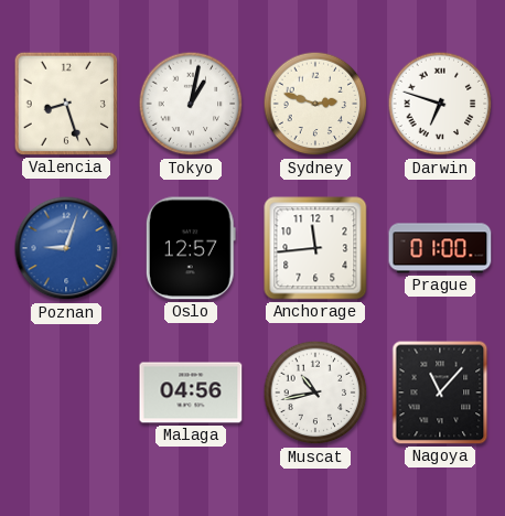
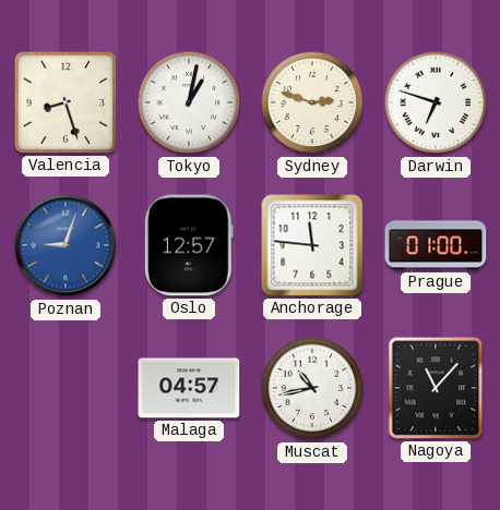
Anchorage: 11:44 -> 11:46 (312, 245)
Malaga: 04:56 -> 04:57 (189, 388)
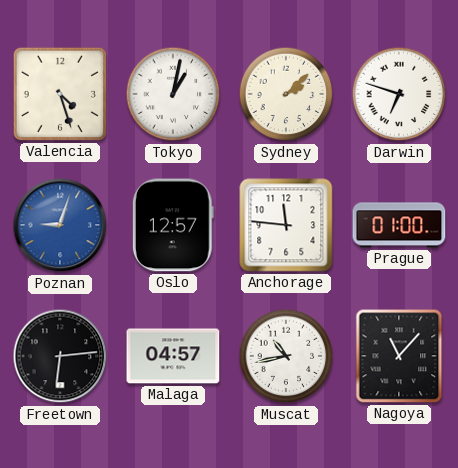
Valencia: 8:27 -> 4:27 (60, 94)
Sydney: 2:48 -> 2:08 (286, 94)
Freetown: none -> 6:14 (60, 356)
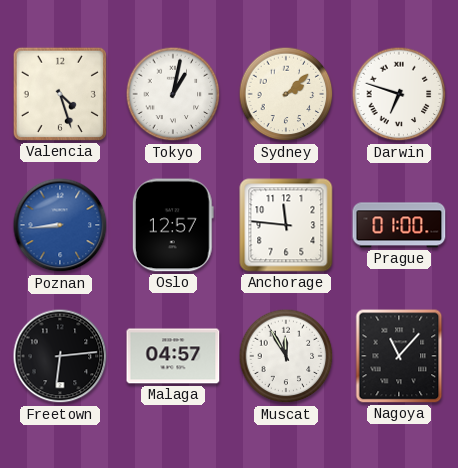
Poznan: 9:03 -> 8:44 (60, 225)
Muscat: 10:43 -> 11:55 (286, 356)
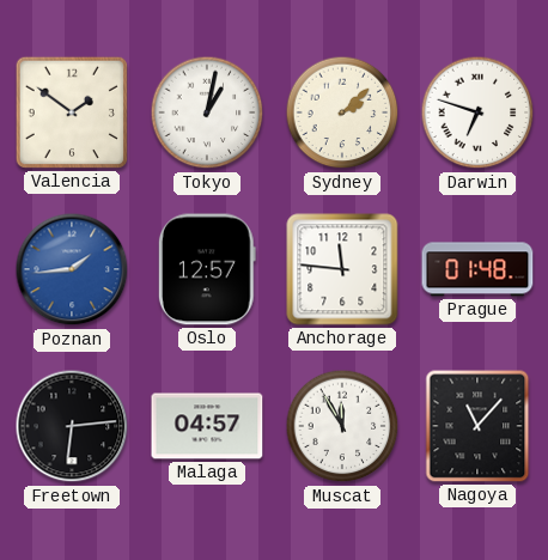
Valencia: 4:27 -> 1:51 (72, 112)
Poznan: 8:44 -> 1:44 (72, 269)
Prague: 01:00 -> 01:48 (477, 269)
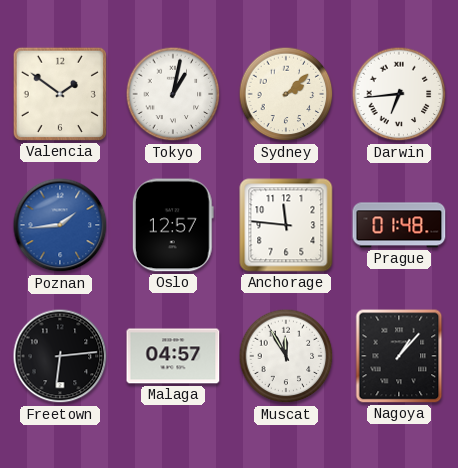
Darwin: 6:48 -> 6:44 (399, 94)
Nagoya: 11:07 -> 1:07 (399, 356)
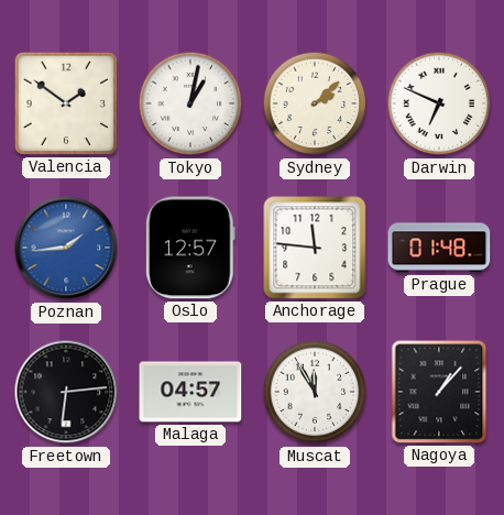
Darwin: 6:44 -> 6:49 (439, 103)
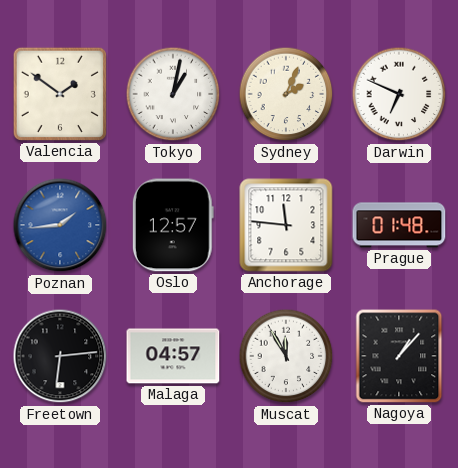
Sydney: 2:08 -> 2:04 (286, 94)
